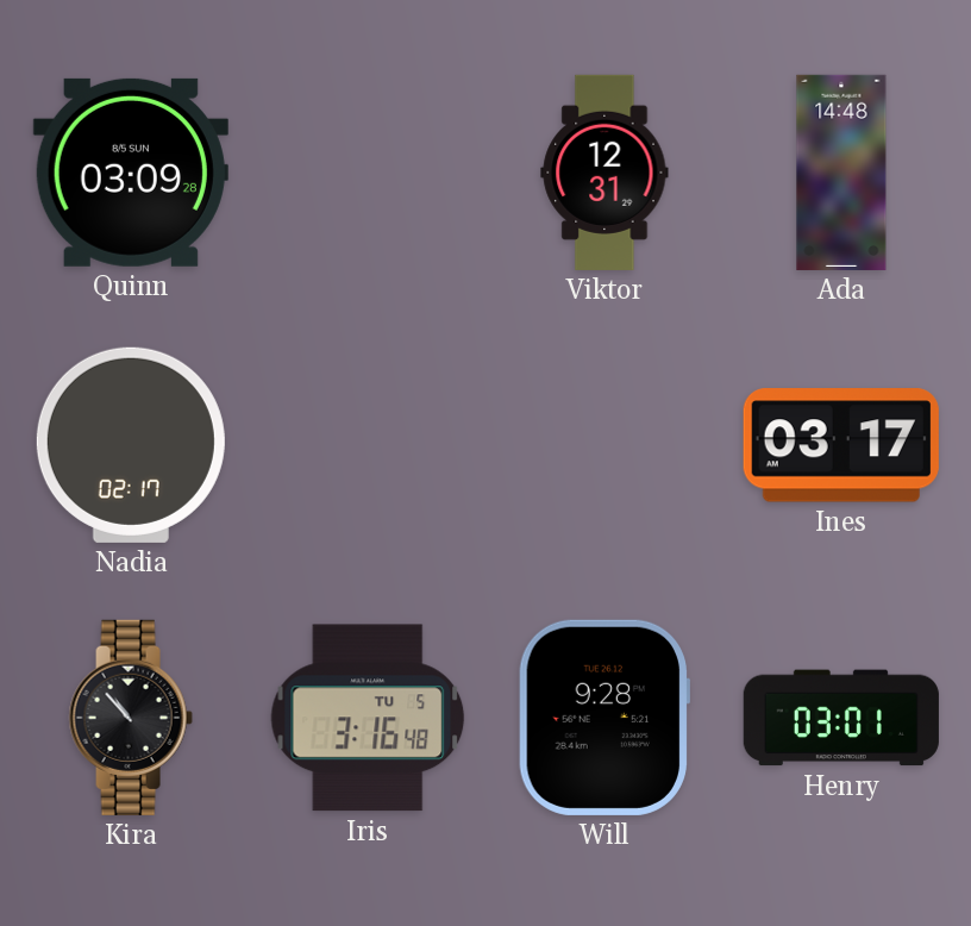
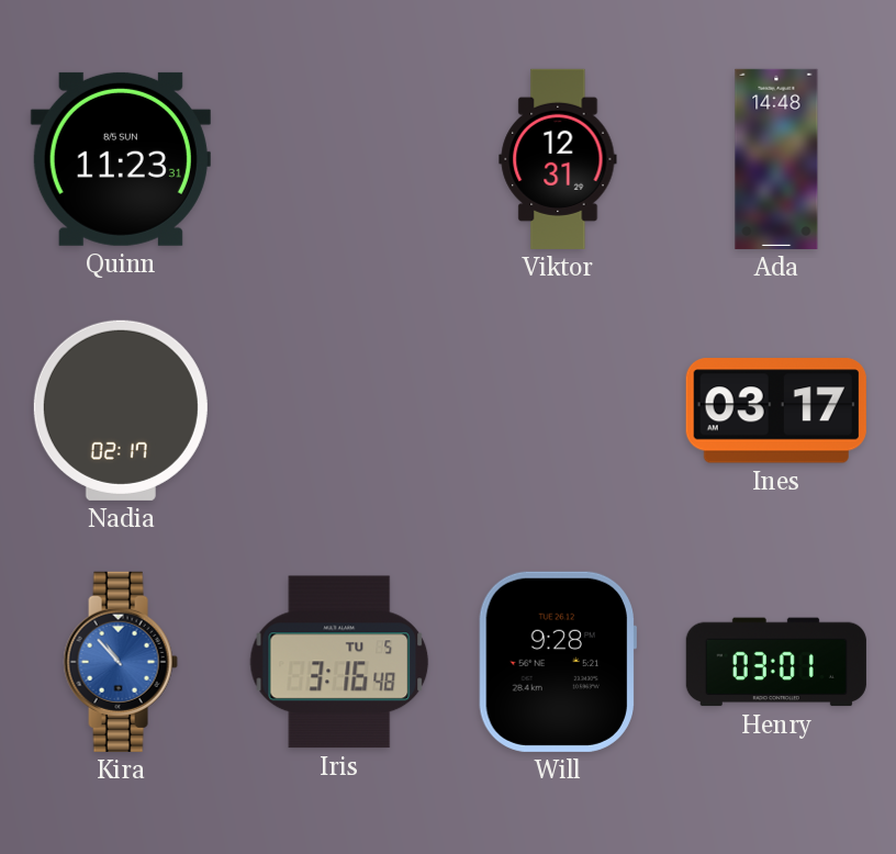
Quinn: 03:09 -> 11:23 (121, 159)
Kira dial: black -> blue (121, 662)
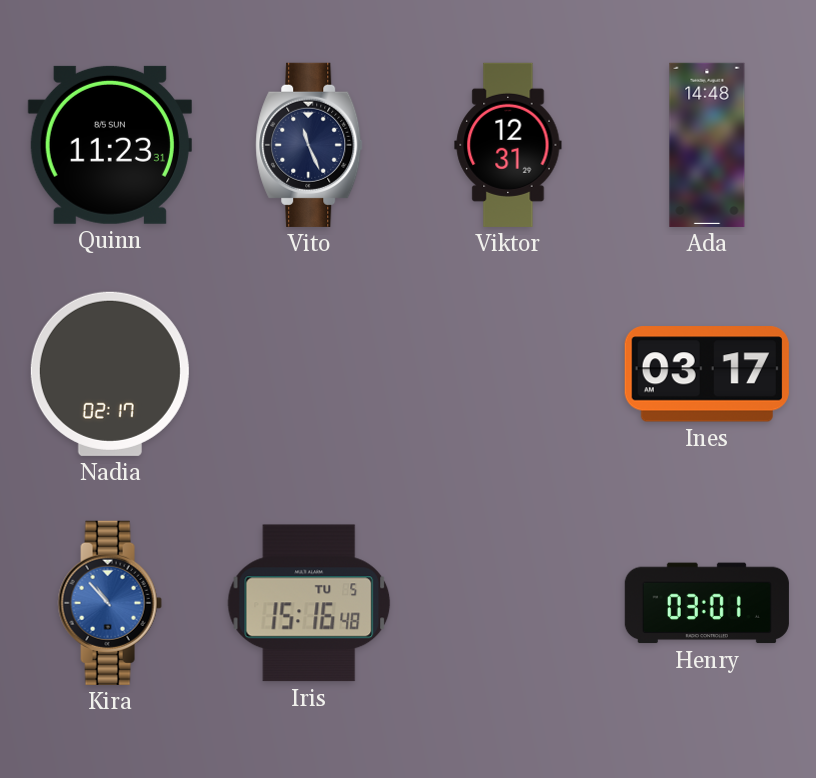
Vito: none -> 11:26 (309, 145)
Iris: 3:16 -> 15:16 (309, 603)
Will: 9:28 -> none (557, 662)
